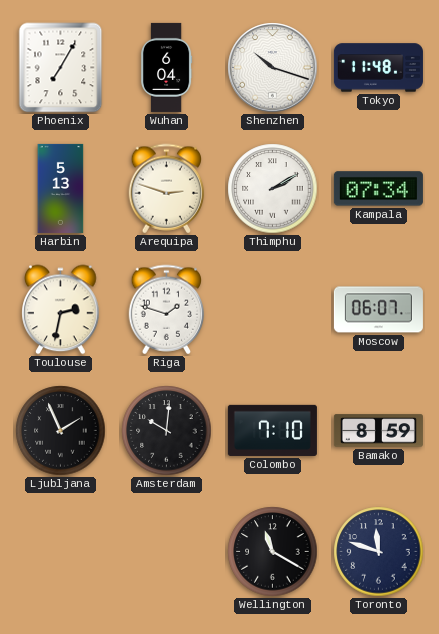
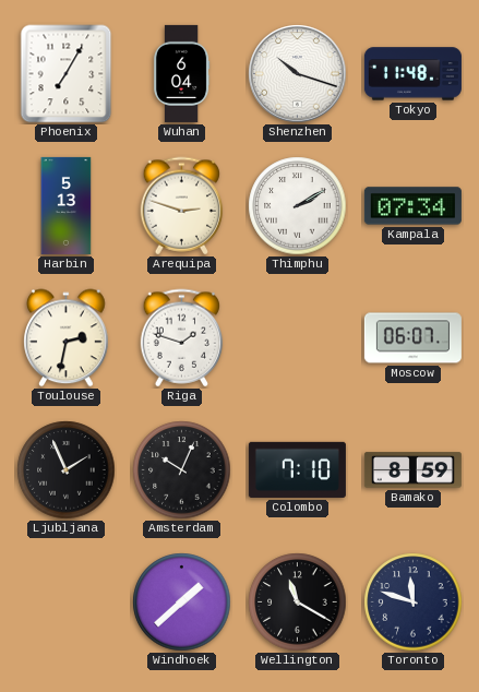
Amsterdam: 10:01 -> 10:04 (182, 470)
Windhoek: none -> 1:38 (182, 602)
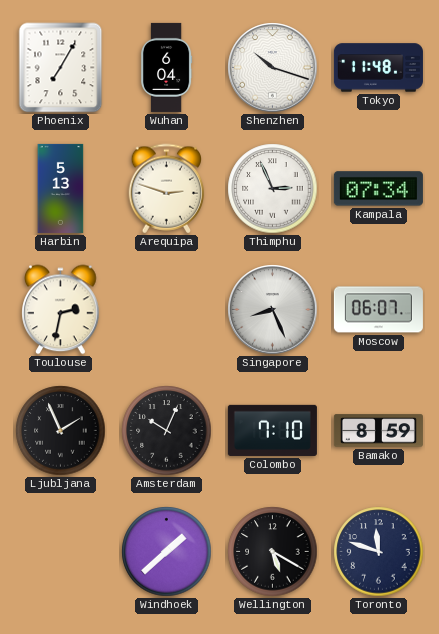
Thimphu: 2:10 -> 2:56 (273, 189)
Riga: 1:48 -> none (182, 338)
Singapore: none -> 8:26 (273, 310)
Wellington: 11:20 -> 5:20 (273, 552)
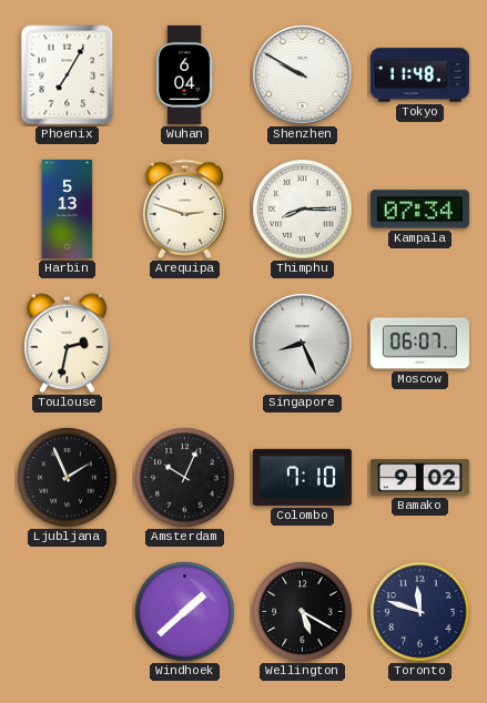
Shenzhen: 10:18 -> 9:50 (303, 75)
Thimphu: 2:56 -> 8:15 (303, 210)
Bamako: 8:59 -> 9:02 (419, 478)
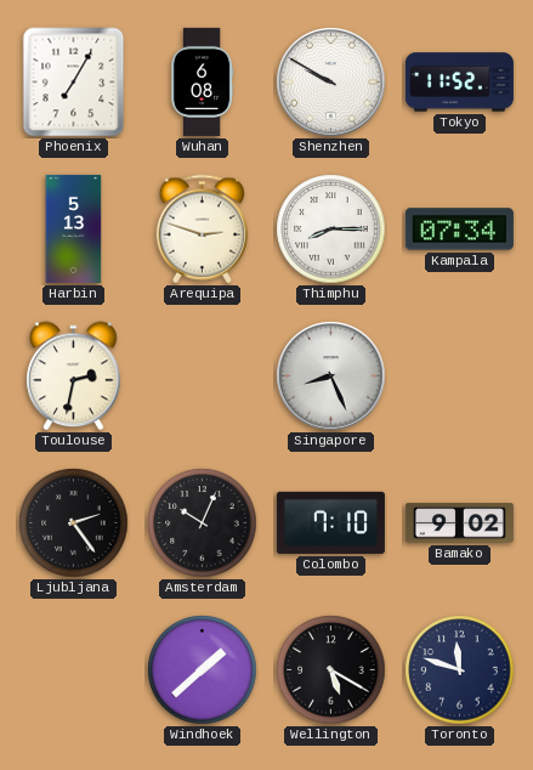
Wuhan: 6:04 -> 6:08 (202, 81)
Tokyo: 11:48 -> 11:52 (459, 83)
Moscow: 06:07 -> none (419, 344)
Ljubljana: 1:56 -> 2:24 (74, 523)
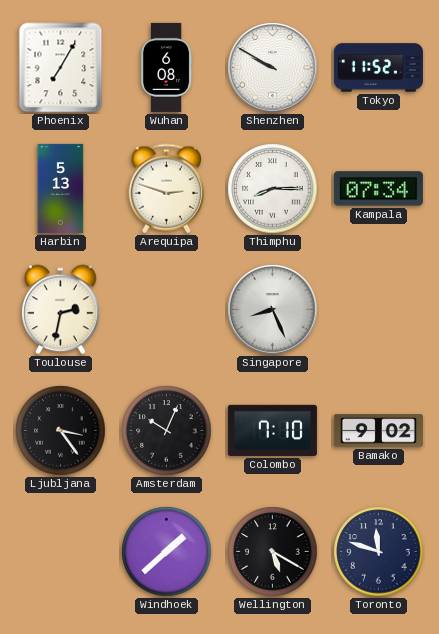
Ljubljana: 2:24 -> 3:24 (61, 431)
